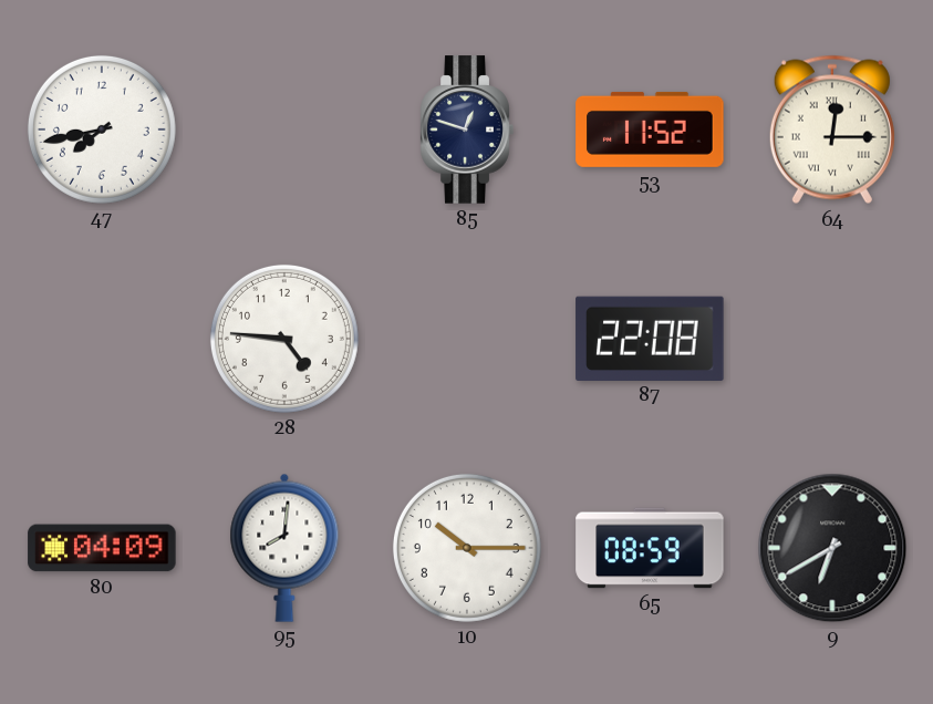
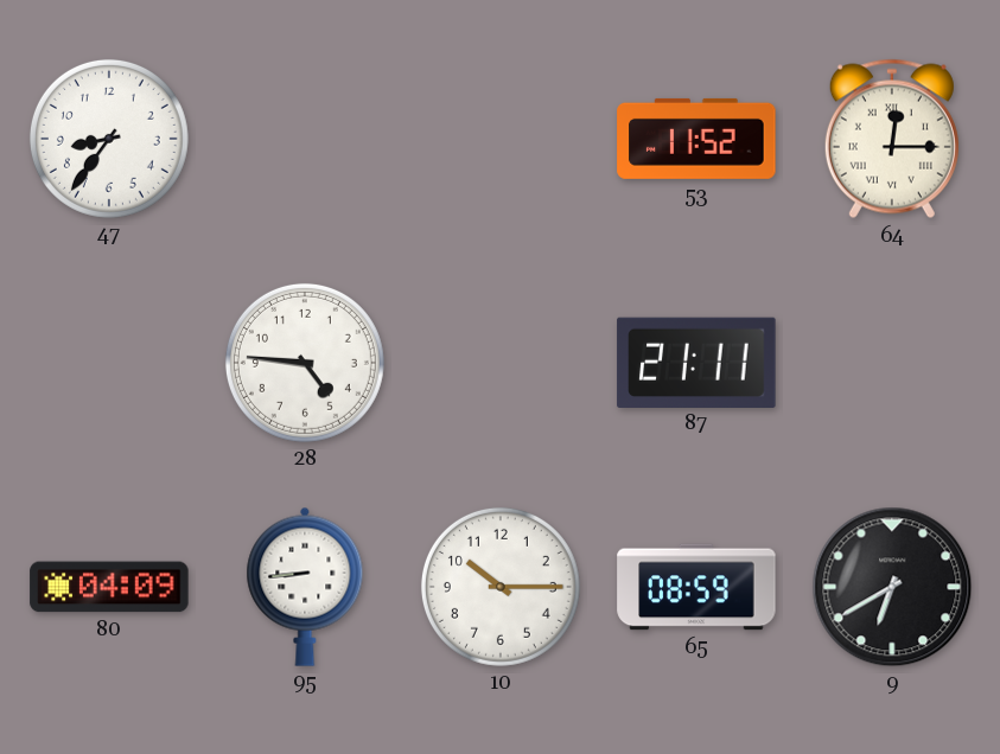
47: 7:43 -> 8:36 (109, 139)
85: 12:48 -> none (467, 130)
87: 22:08 -> 21:11 (696, 362)
95: 8:01 -> 8:44 (305, 587)
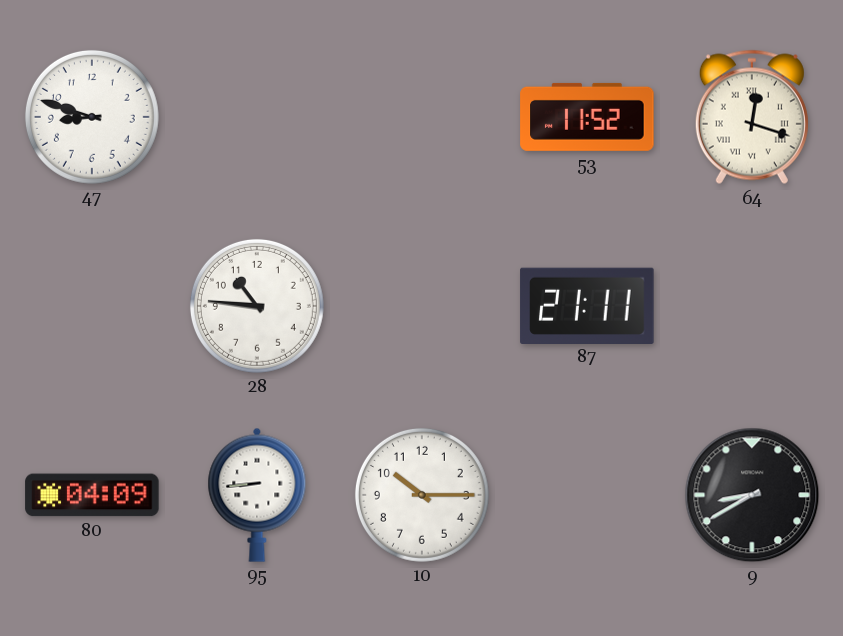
47: 8:36 -> 8:48 (92, 117)
64: 12:15 -> 12:18 (752, 117)
28: 4:46 -> 10:46 (257, 306)
65: 08:59 -> none (696, 587)
9: 6:40 -> 8:40 (752, 495)
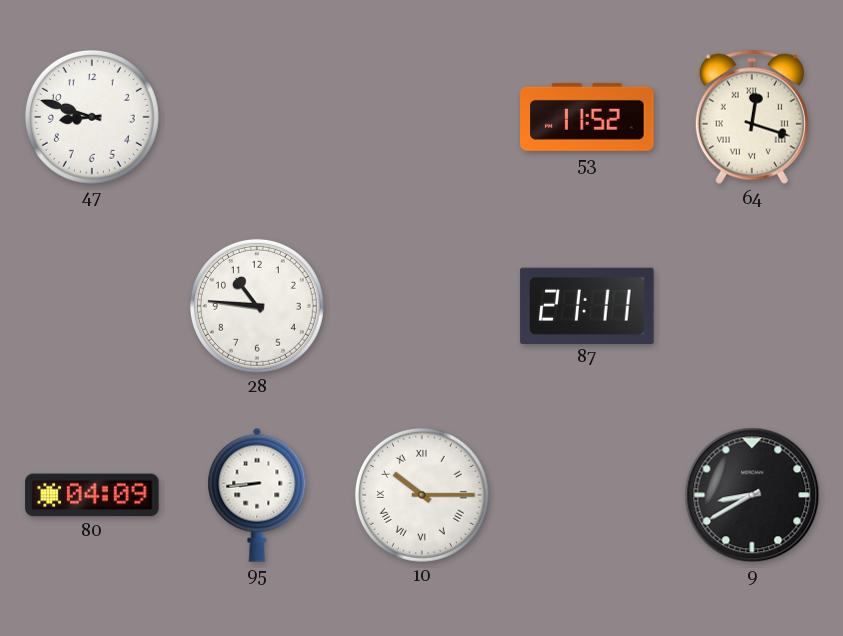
10 numerals: Arabic -> Roman (422, 495)
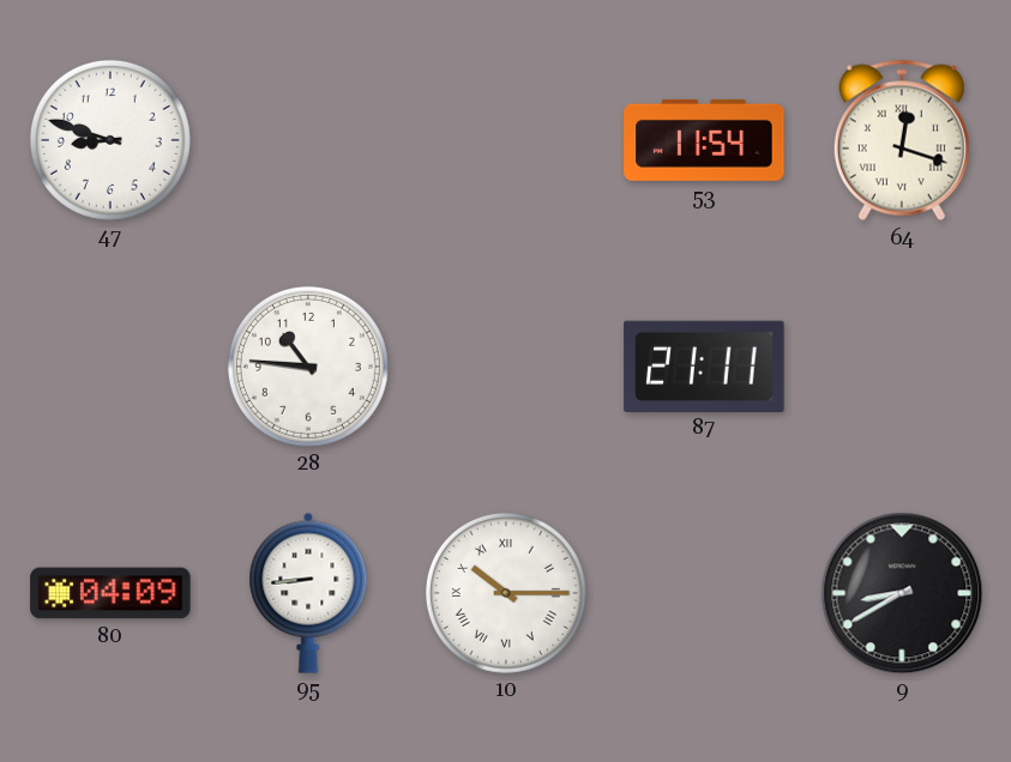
53: 11:52 -> 11:54 (704, 140)
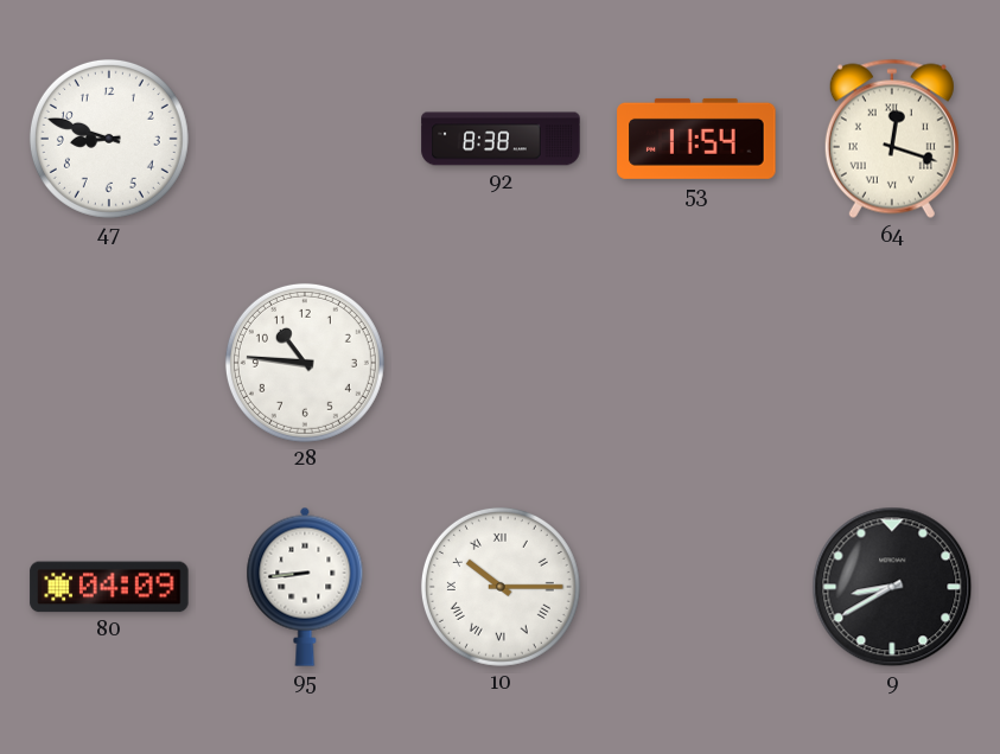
92: none -> 8:38 (501, 139)
87: 21:11 -> none (704, 365)
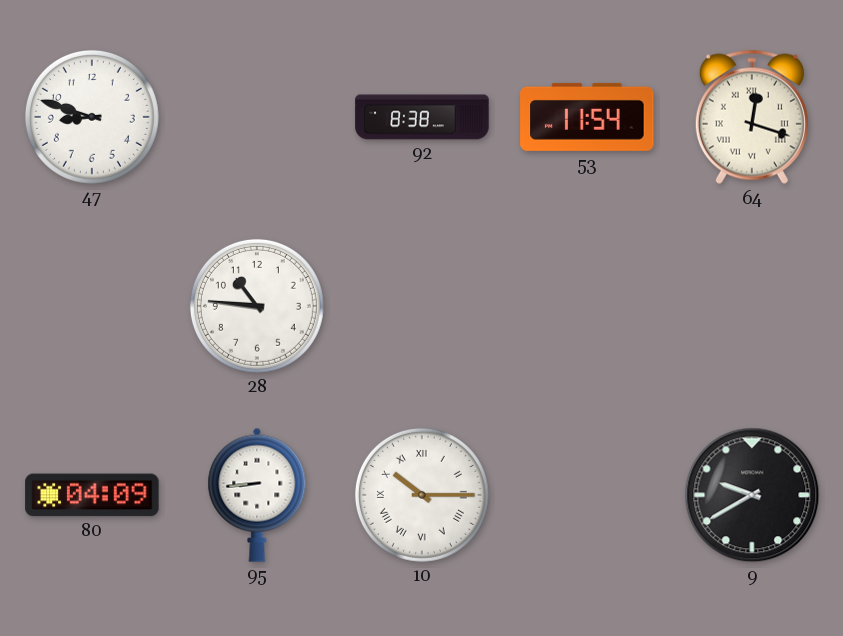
9: 8:40 -> 9:40 (752, 495)
